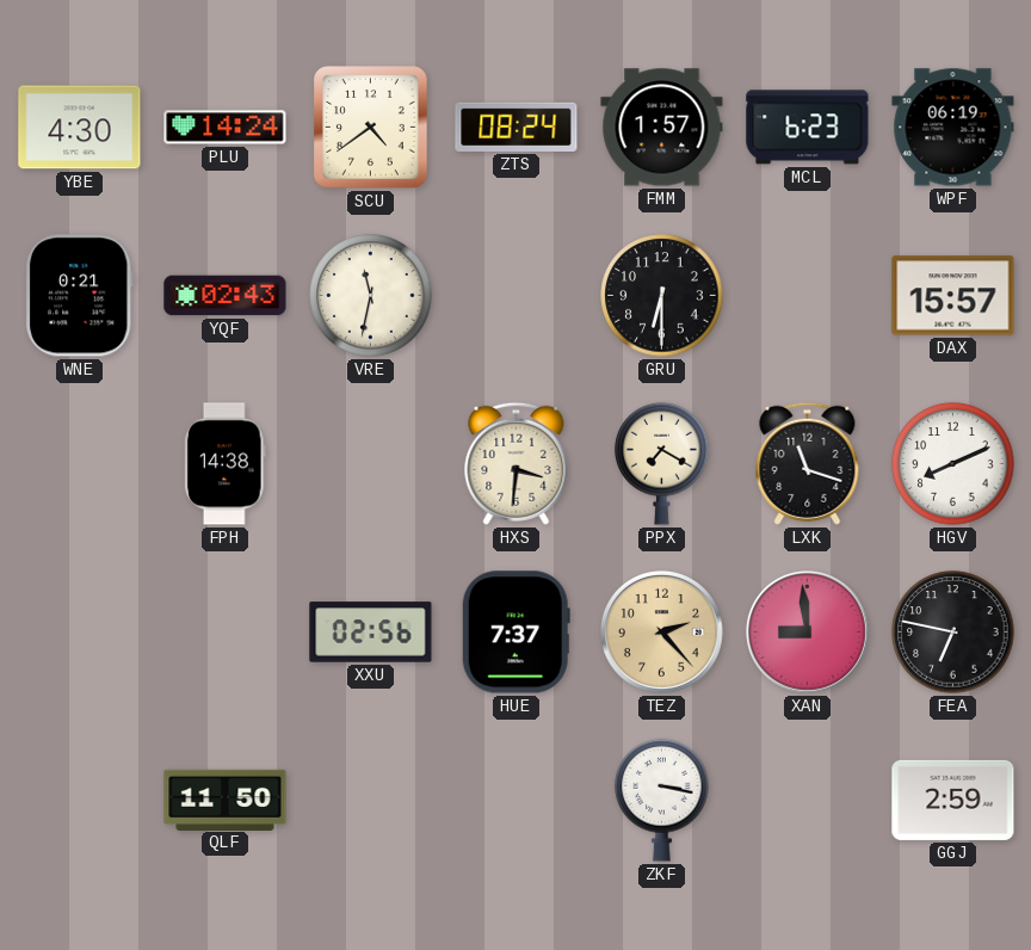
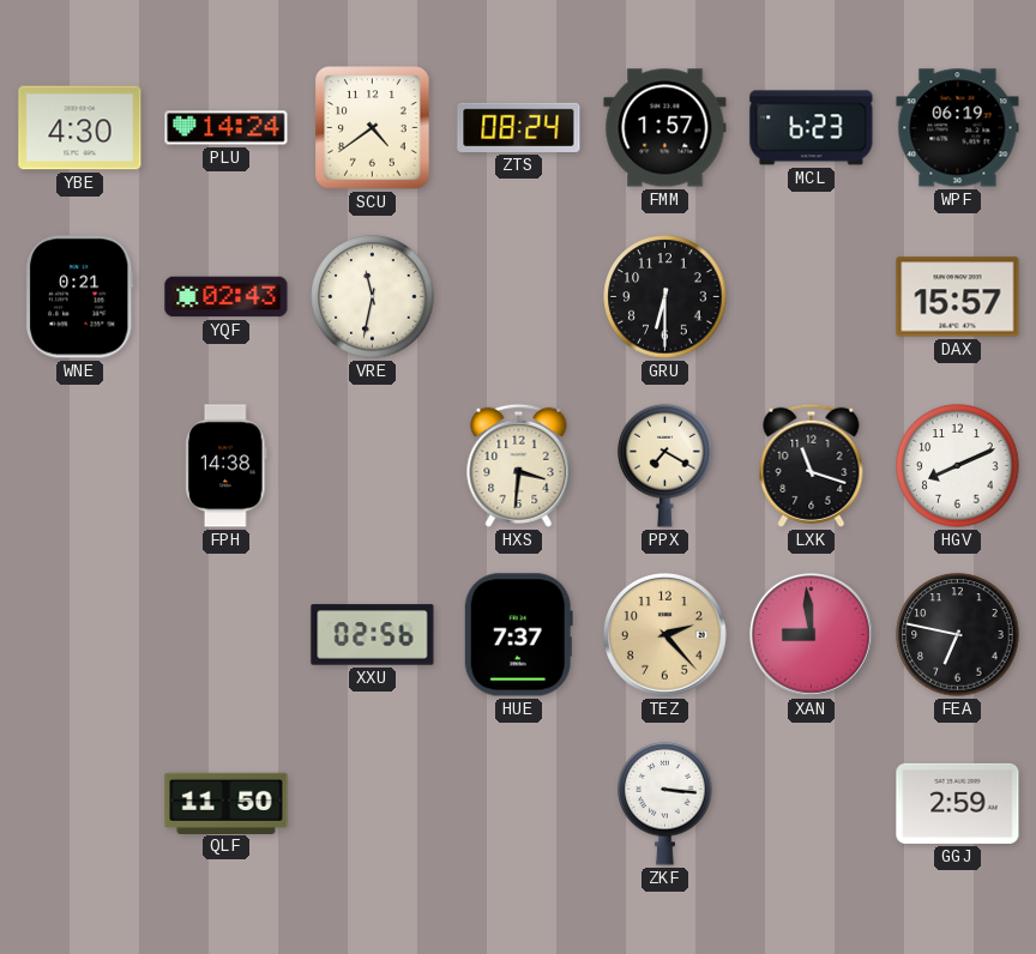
ZKF: 3:17 -> 3:16 (665, 803)
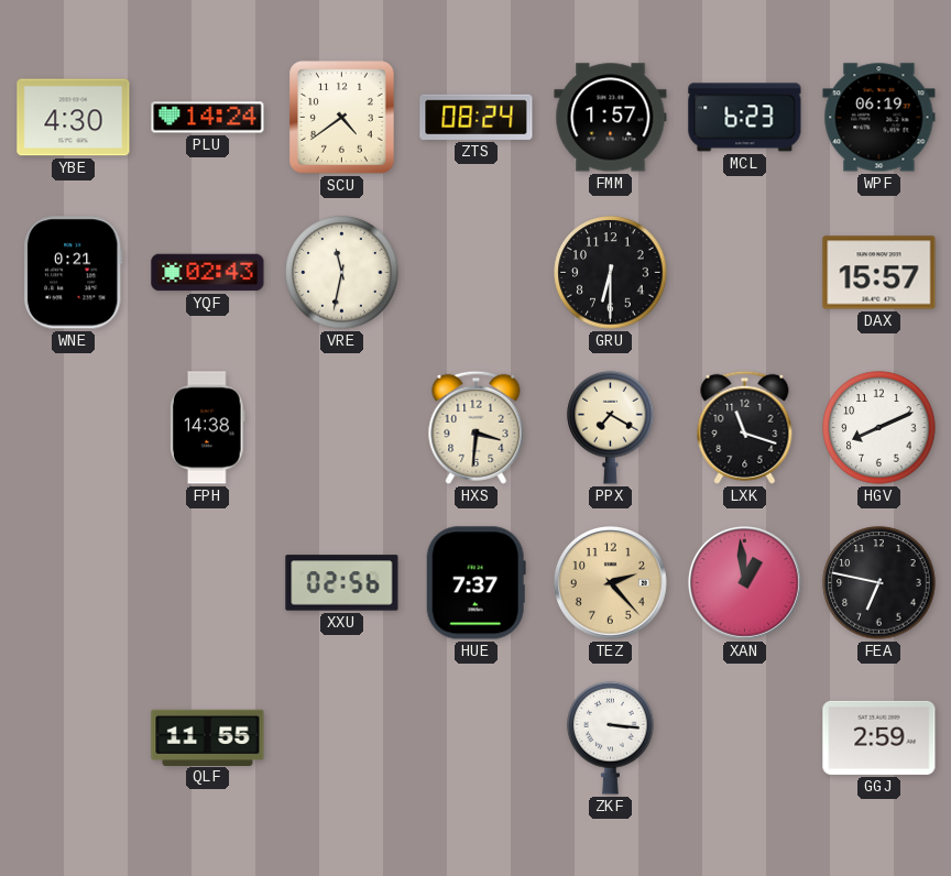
XAN: 8:59 -> 12:59 (744, 582)
QLF: 11:50 -> 11:55 (208, 737)
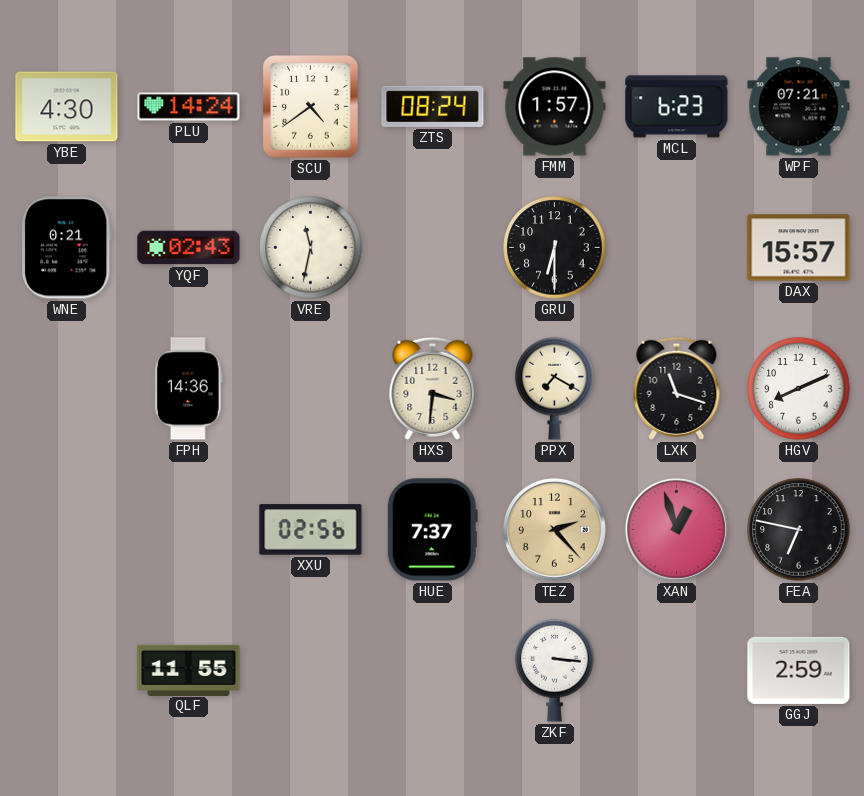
WPF: 06:19 -> 07:21 (799, 107)
FPH: 14:38 -> 14:36 (189, 389)
XAN: 12:59 -> 12:57 (676, 529)
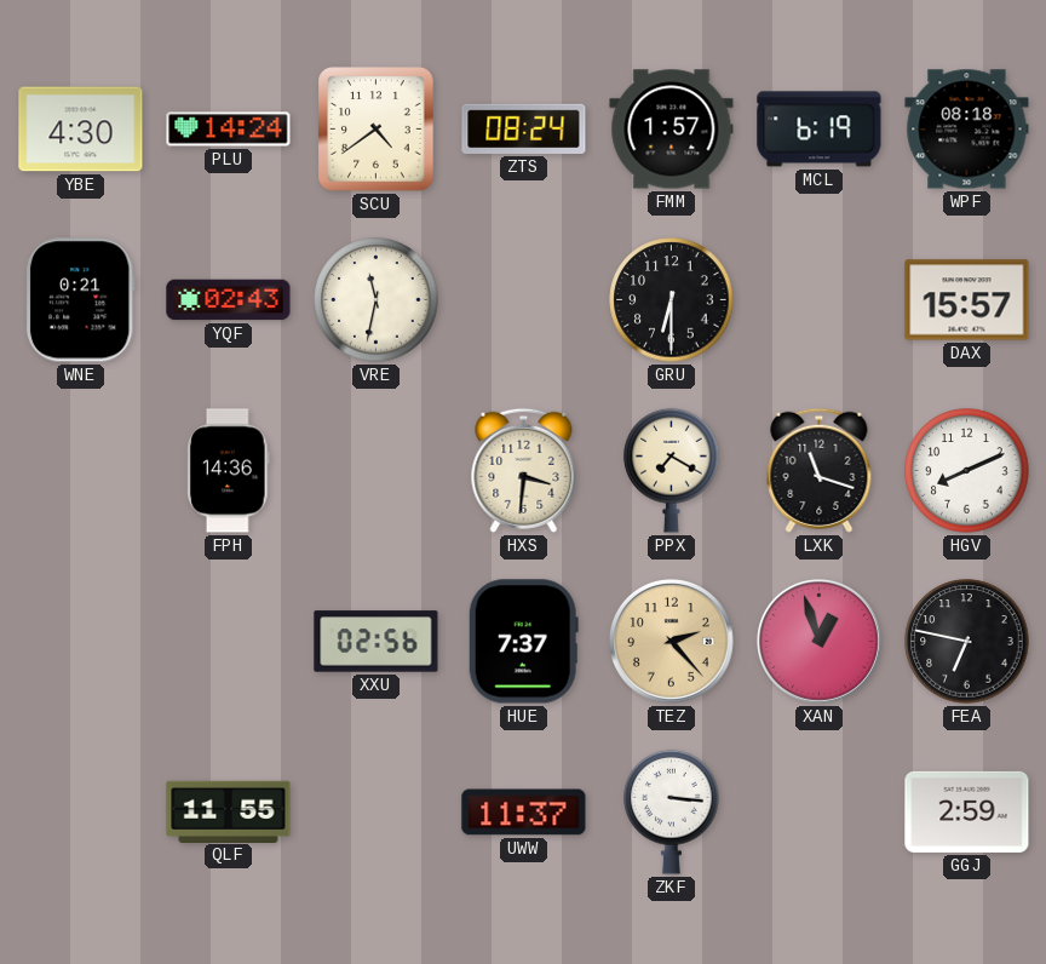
MCL: 6:23 -> 6:19 (820, 130)
WPF: 07:21 -> 08:18 (967, 130)
UWW: none -> 11:37 (524, 813)
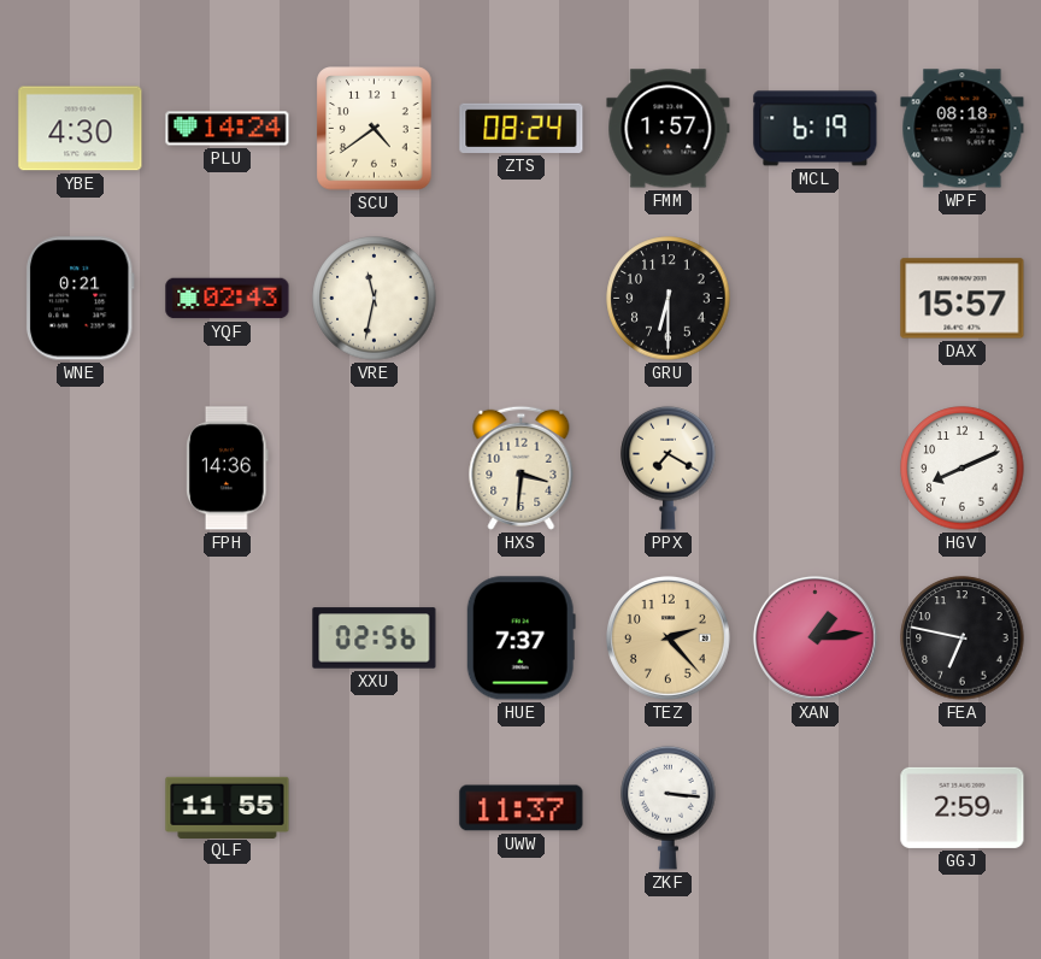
LXK: 11:18 -> none (820, 470)
XAN: 12:57 -> 1:14 (814, 637)
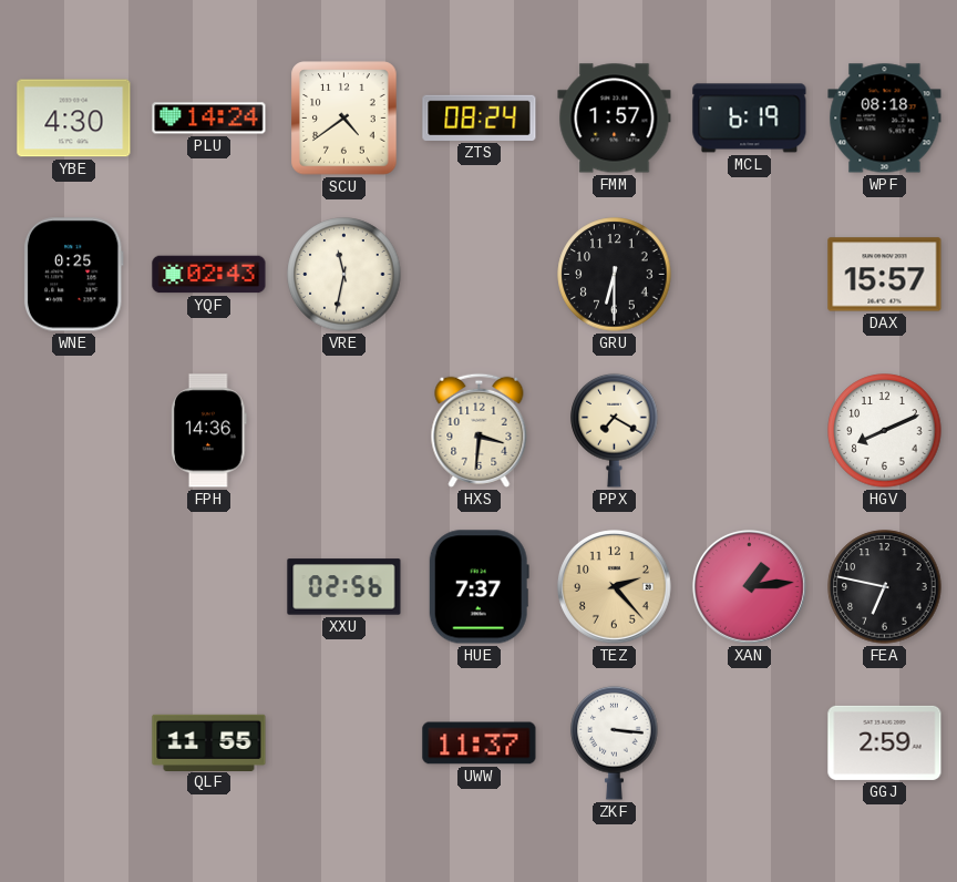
WNE: 0:21 -> 0:25 (73, 275)
